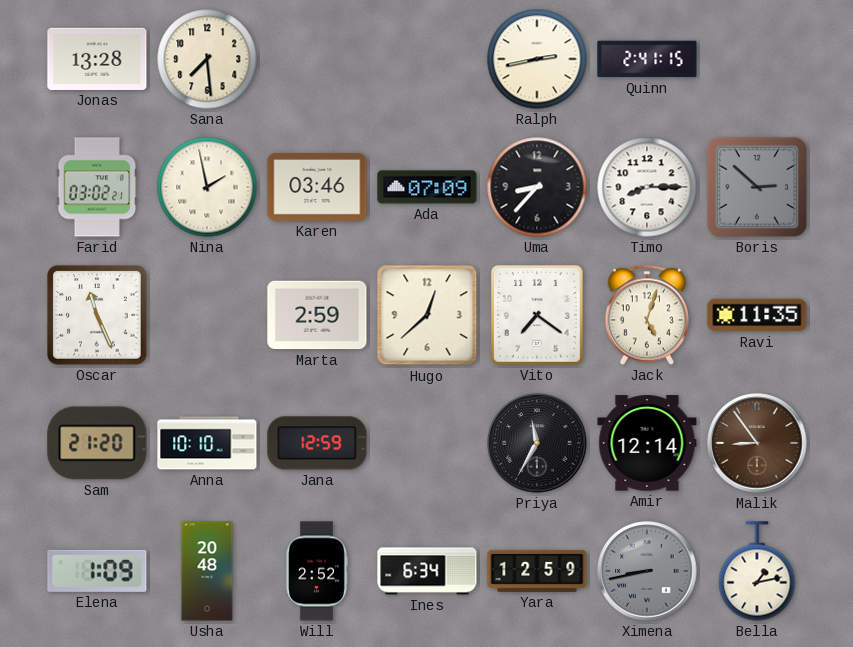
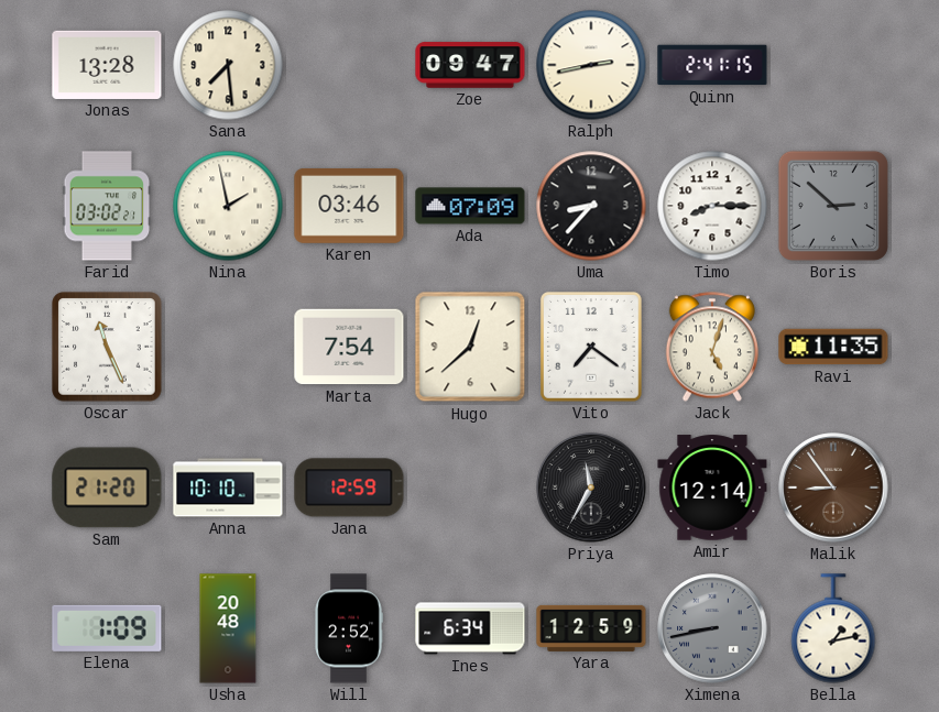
Zoe: none -> 09:47 (470, 65)
Marta: 2:59 -> 7:54 (349, 347)
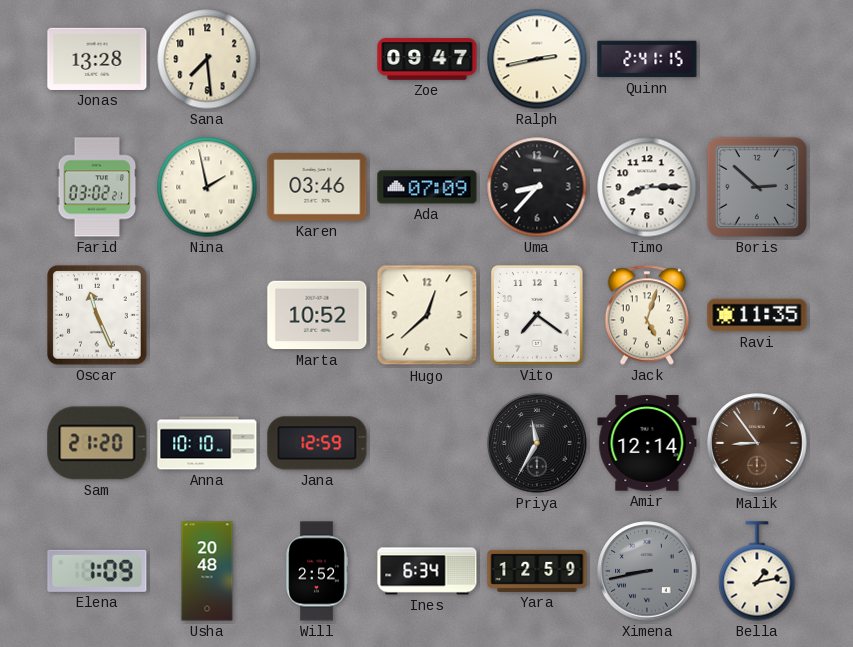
Marta: 7:54 -> 10:52 (317, 315)
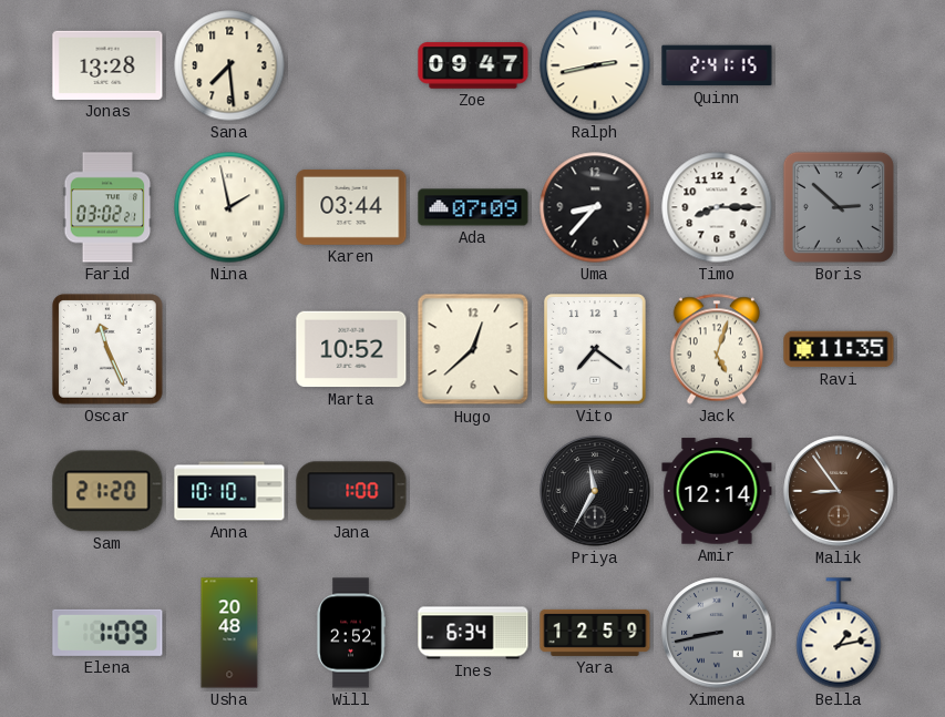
Karen: 03:46 -> 03:44 (351, 207)
Jana: 12:59 -> 1:00 (351, 491)
